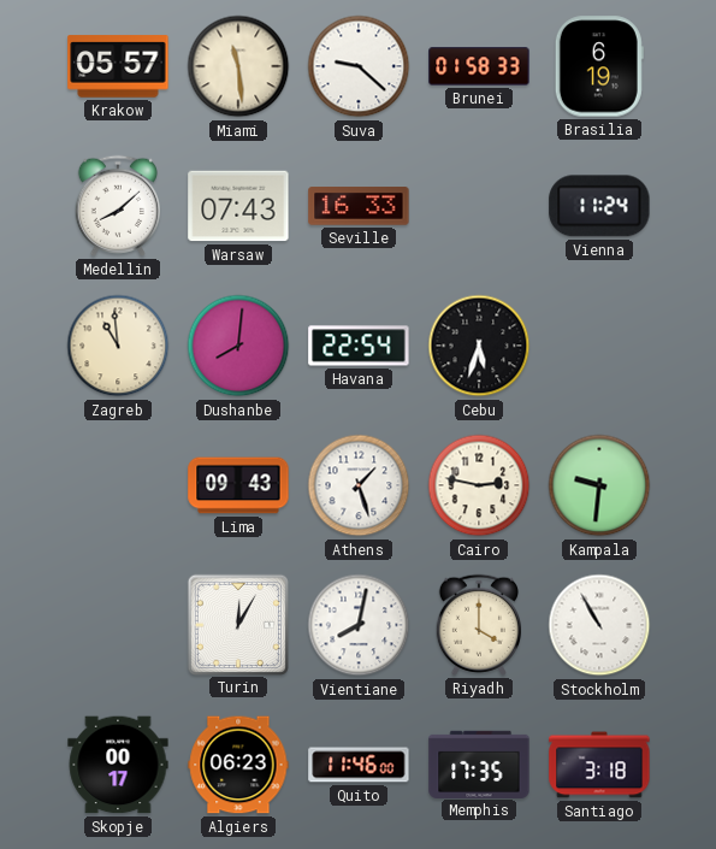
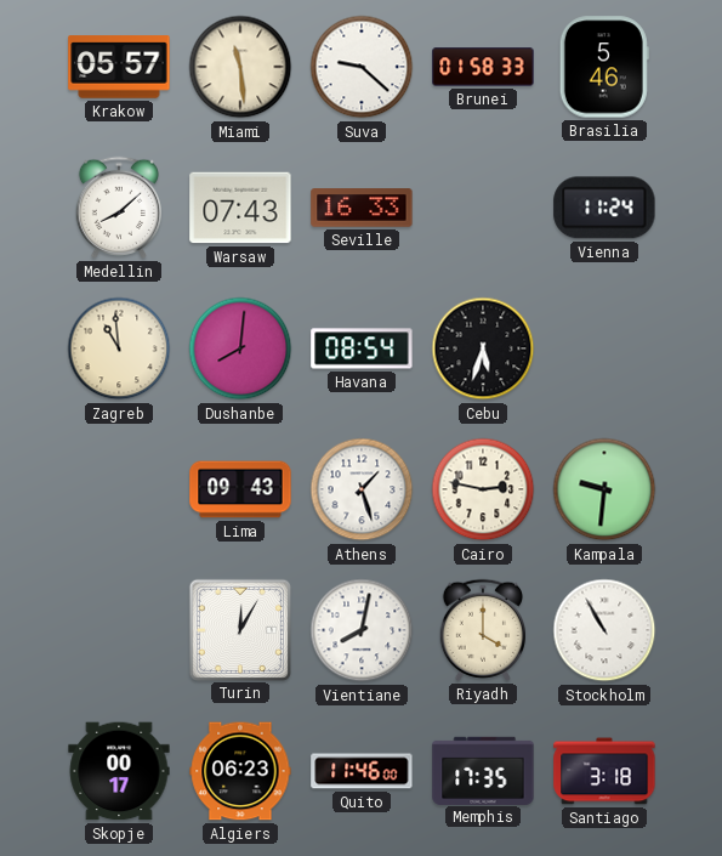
Brasilia: 6:19 -> 5:46 (604, 67)
Havana: 22:54 -> 08:54 (362, 348)
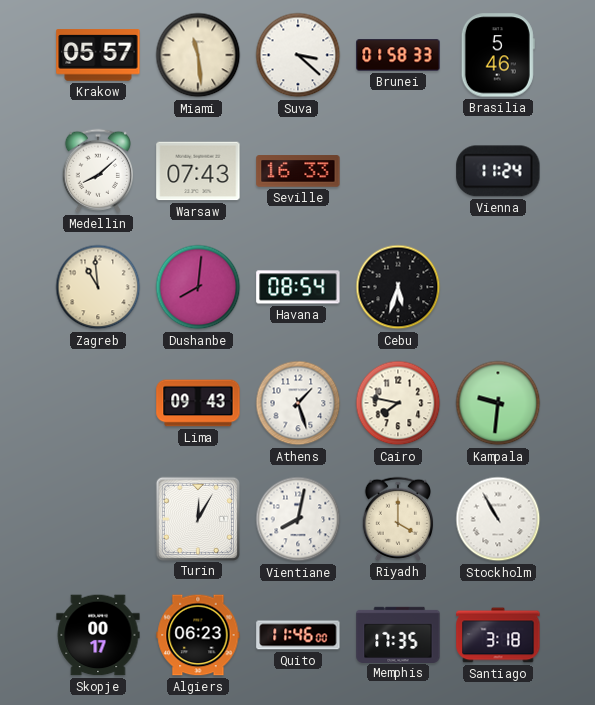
Suva: 9:22 -> 3:22 (298, 55)
Cairo: 2:47 -> 7:47 (398, 403)
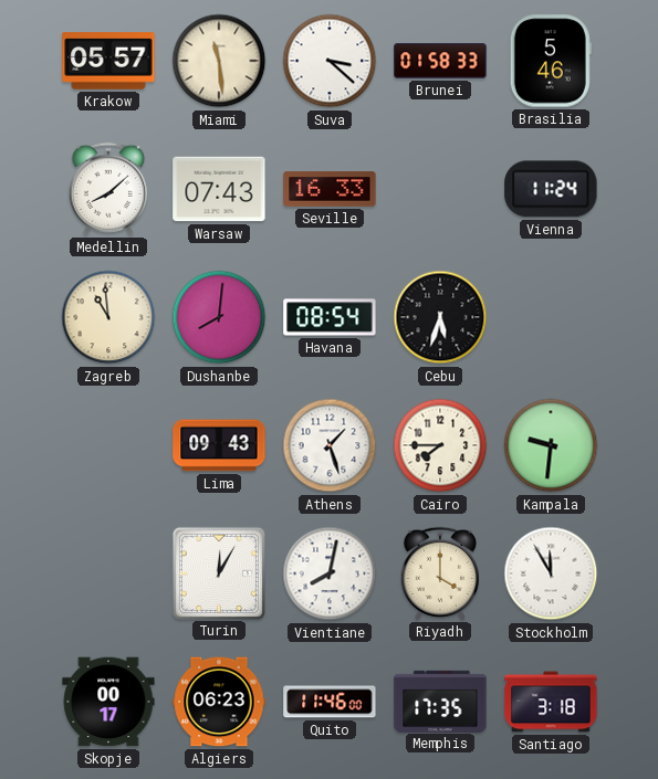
Cairo: 7:47 -> 7:45 (440, 445)
Stockholm: 10:55 -> 11:55 (551, 573)
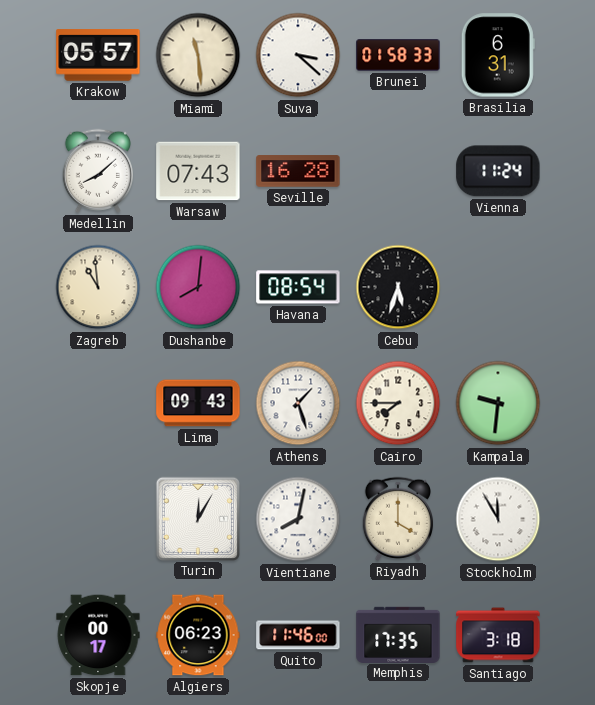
Brasilia: 5:46 -> 6:31 (498, 55)
Seville: 16:33 -> 16:28 (298, 171)
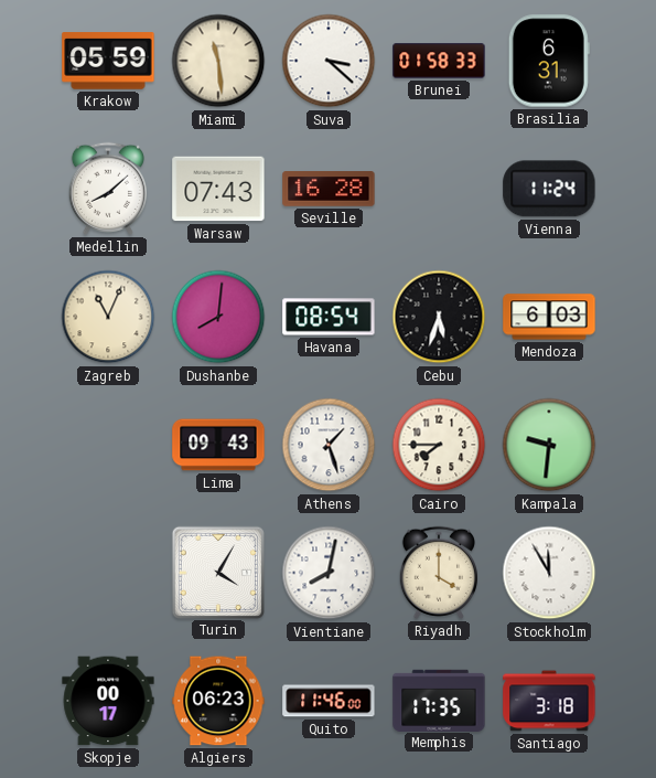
Krakow: 05:57 -> 05:59 (108, 61)
Zagreb: 10:59 -> 11:04 (108, 317)
Mendoza: none -> 6:03 (549, 317)
Turin: 12:05 -> 4:05 (217, 572)
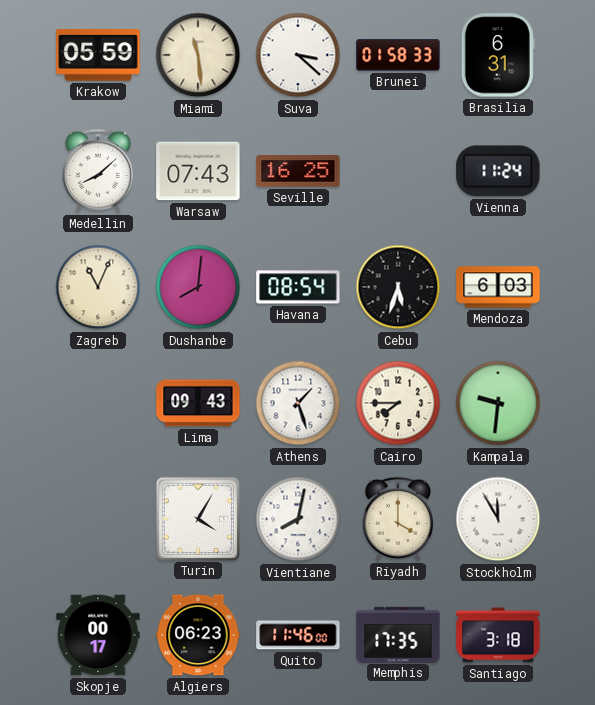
Seville: 16:28 -> 16:25 (298, 171)
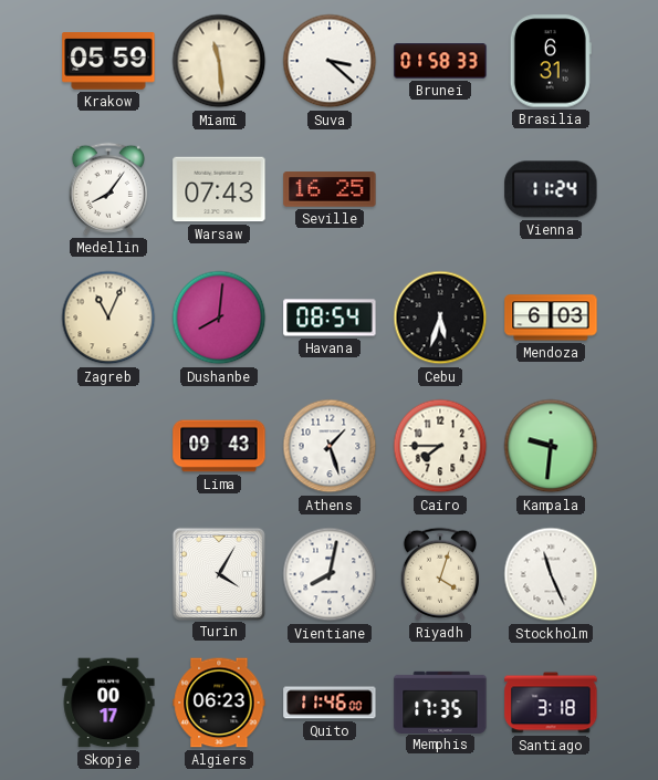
Medellin: 8:08 -> 8:06 (107, 189)
Riyadh: 4:00 -> 4:03 (439, 574)
Stockholm: 11:55 -> 11:26 (551, 574)
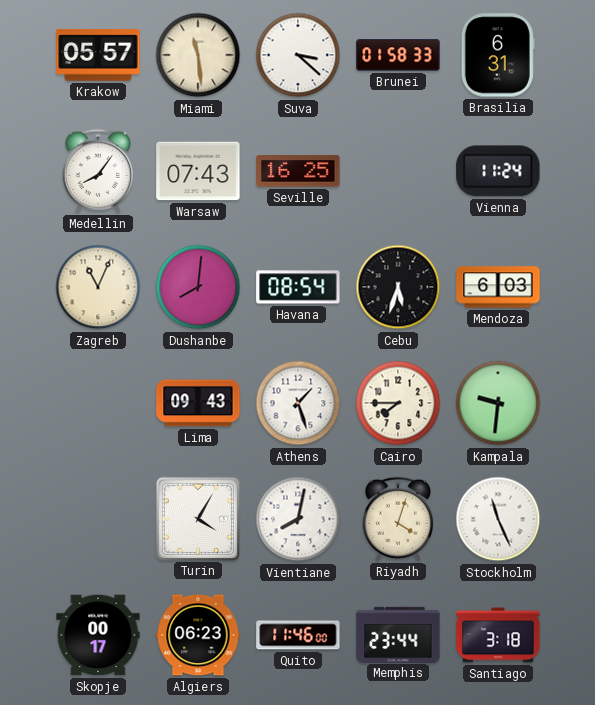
Krakow: 05:59 -> 05:57 (98, 55)
Memphis: 17:35 -> 23:44 (398, 634)
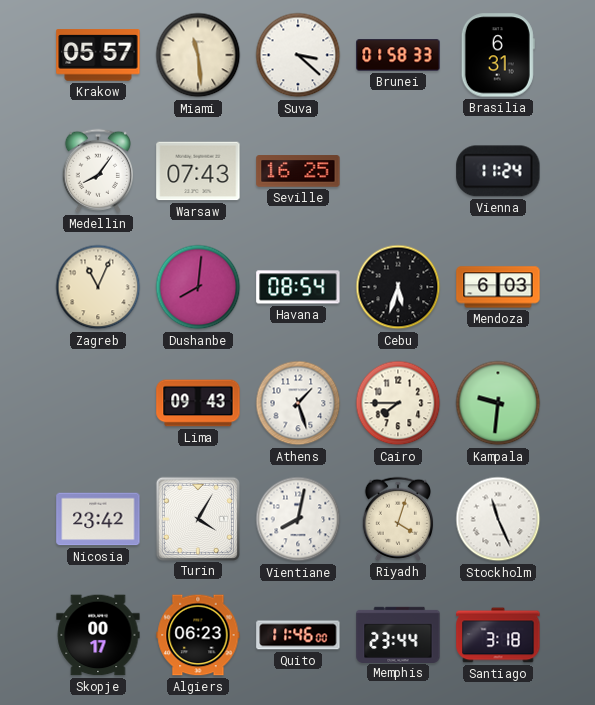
Nicosia: none -> 23:42 (98, 519)
